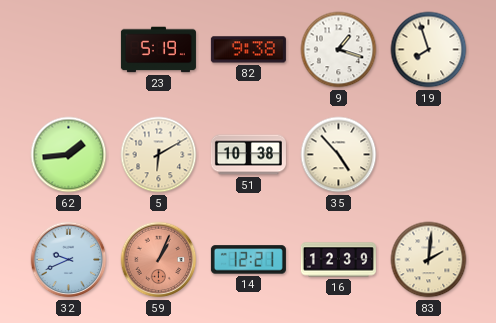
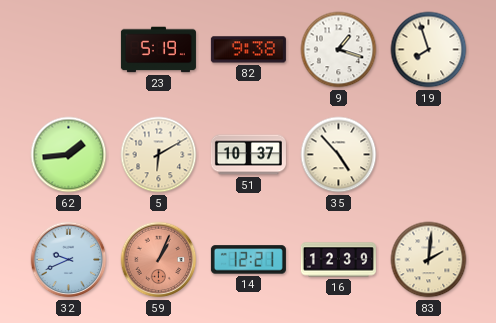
51: 10:38 -> 10:37 (248, 155)
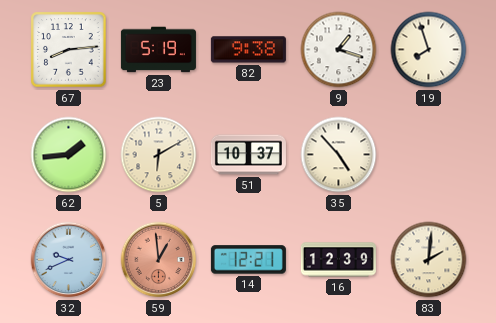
67: none -> 8:14 (69, 50)
59: 1:04 -> 12:59 (159, 260)
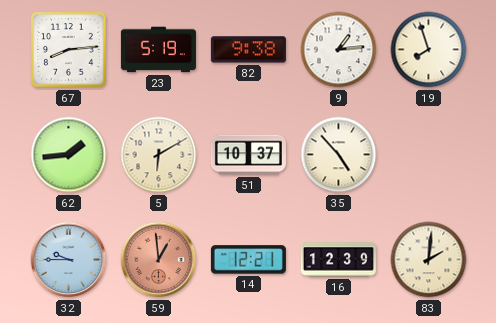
9: 1:18 -> 1:14 (339, 50)
32: 9:41 -> 9:45 (69, 260)
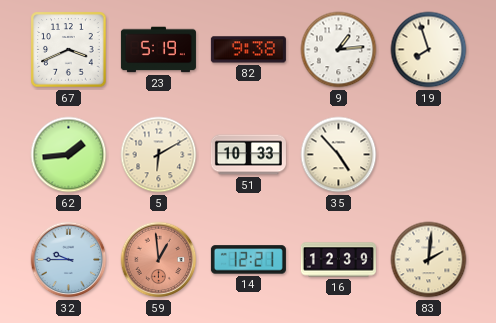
67: 8:14 -> 3:41 (69, 50)
51: 10:37 -> 10:33 (248, 155)
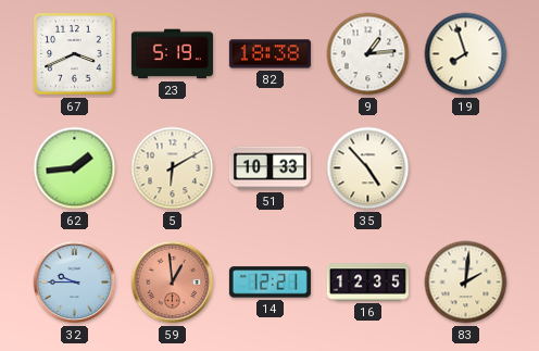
82: 9:38 -> 18:38 (269, 54)
16: 12:39 -> 12:35 (367, 283)
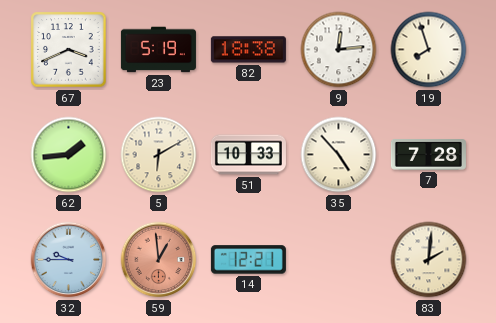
9: 1:14 -> 12:14 (339, 50)
7: none -> 7:28 (428, 155)
16: 12:35 -> none (367, 283)
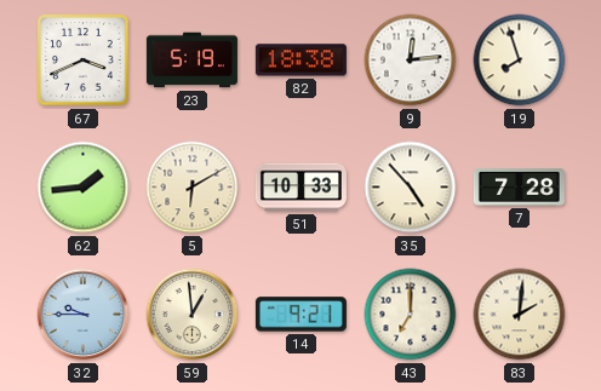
59 dial: salmon -> cream (193, 315)
14: 12:21 -> 9:21 (300, 315)
43: none -> 7:00 (411, 315)
